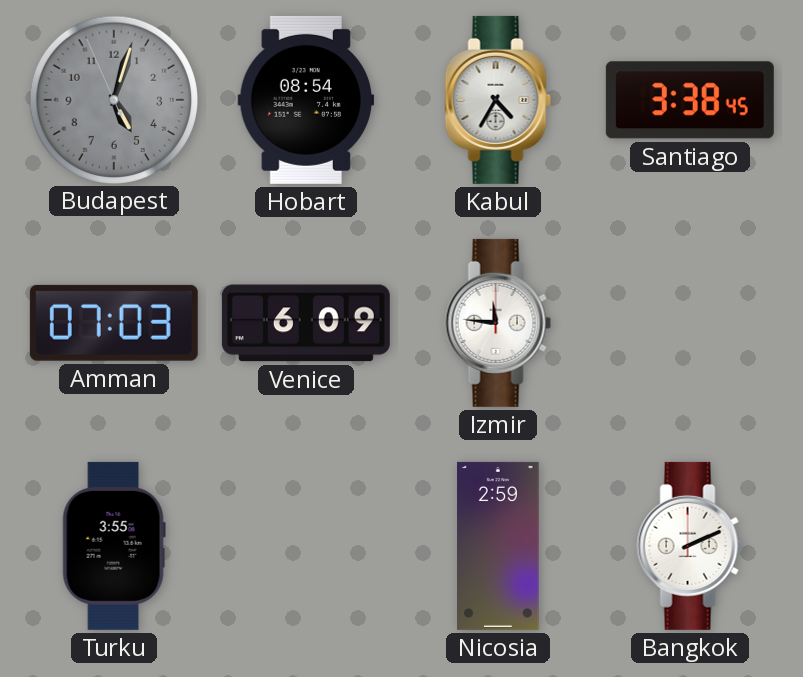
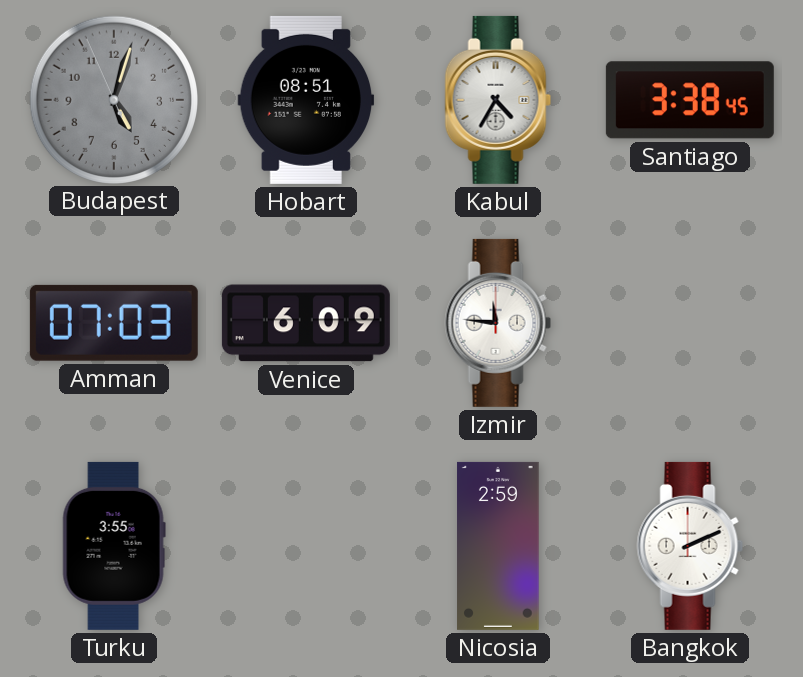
Hobart: 08:54 -> 08:51 (306, 100)
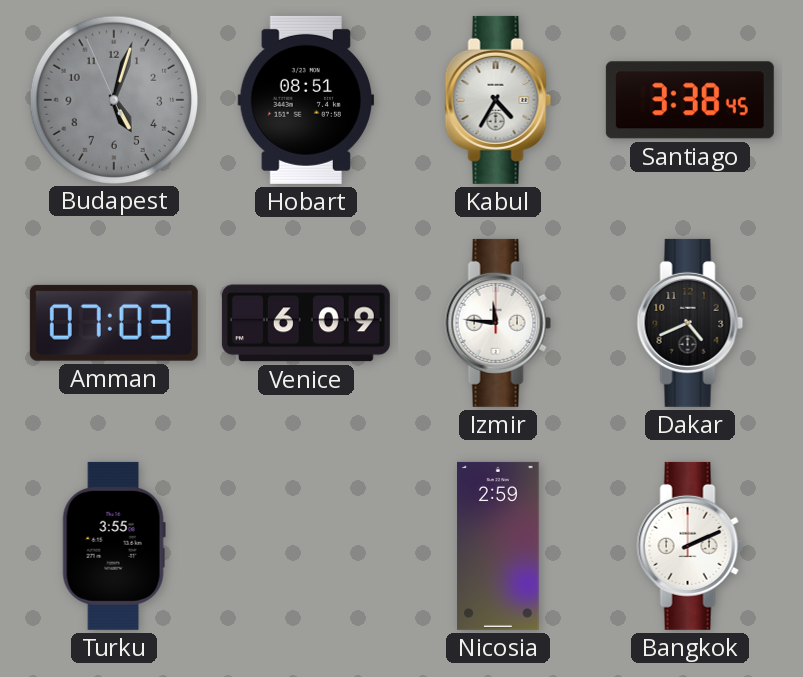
Dakar: none -> 4:41 (690, 323)
